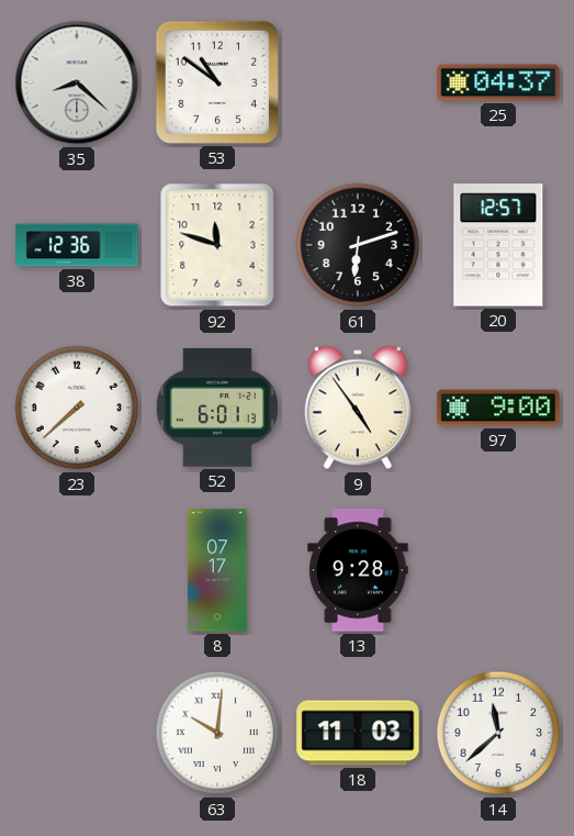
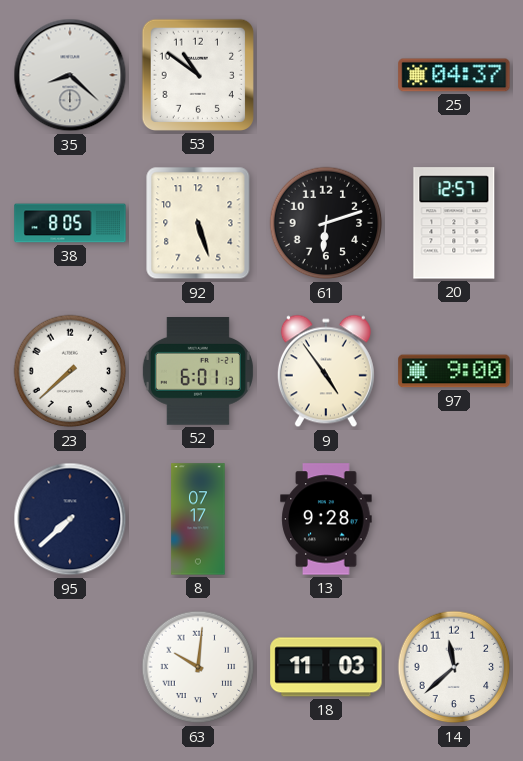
38: 12:36 -> 8:05 (70, 223)
92: 11:48 -> 5:27 (198, 223)
95: none -> 7:38 (70, 519)
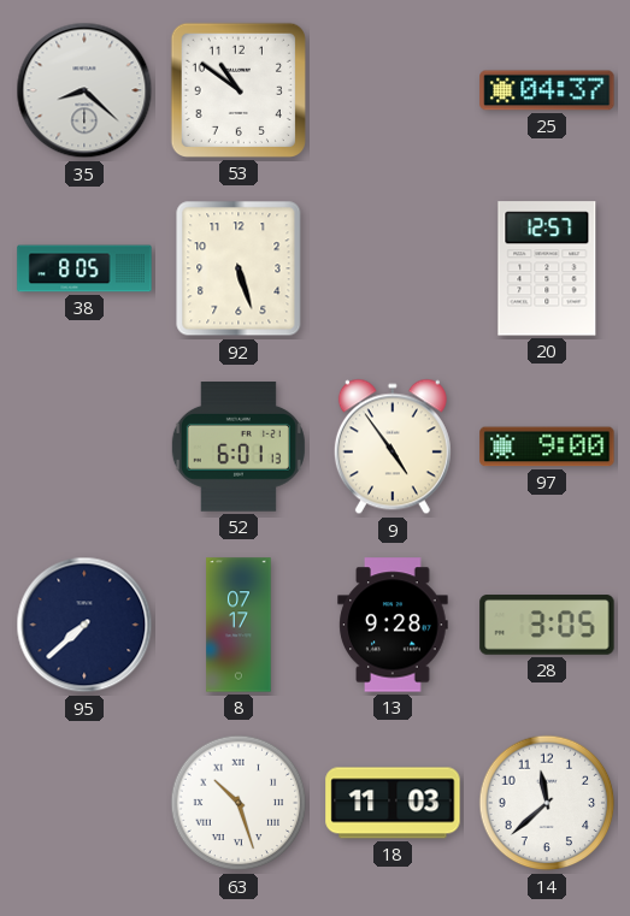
61: 6:12 -> none (326, 223)
23: 7:38 -> none (70, 371)
28: none -> 3:05 (547, 625)
63: 10:01 -> 10:27 (239, 803)
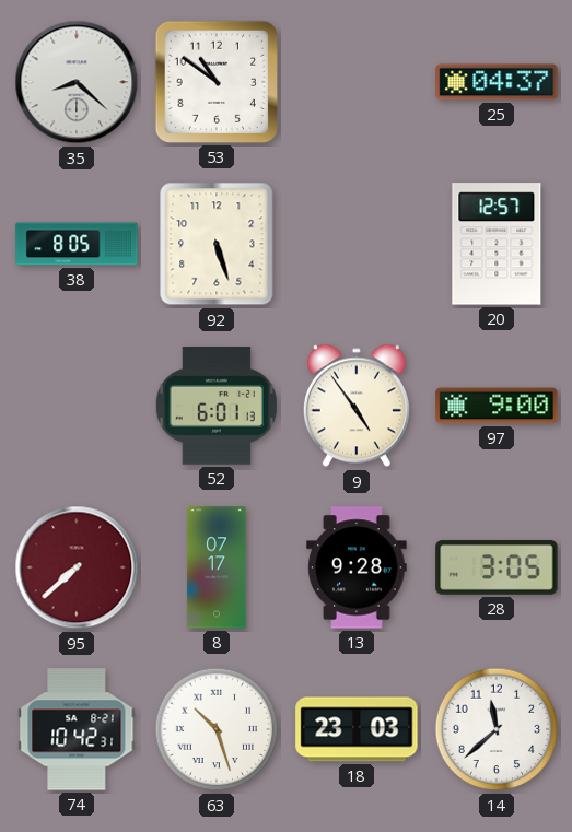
95 dial: navy -> burgundy (77, 567)
74: none -> 10:42 (77, 729)
18: 11:03 -> 23:03 (357, 729)
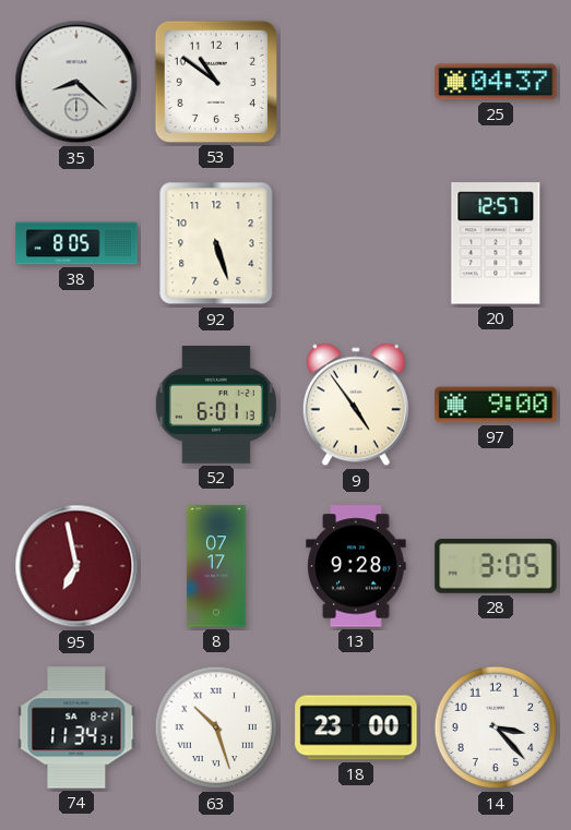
95: 7:38 -> 6:58 (76, 566)
74: 10:42 -> 11:34 (76, 727)
18: 23:03 -> 23:00 (356, 727)
14: 11:38 -> 3:23 (496, 727)
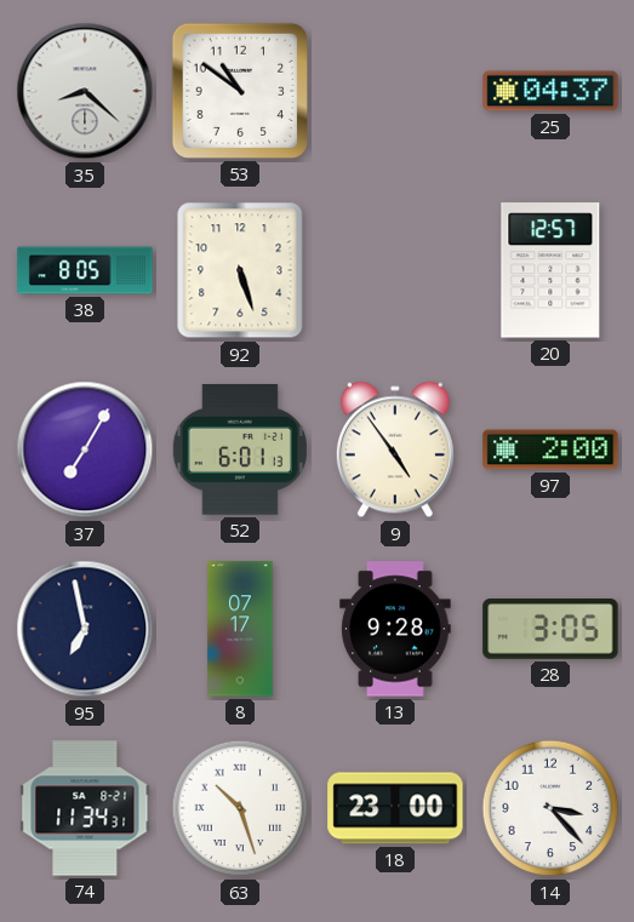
37: none -> 7:05 (85, 449)
97: 9:00 -> 2:00 (550, 449)
95 dial: burgundy -> navy (85, 629)
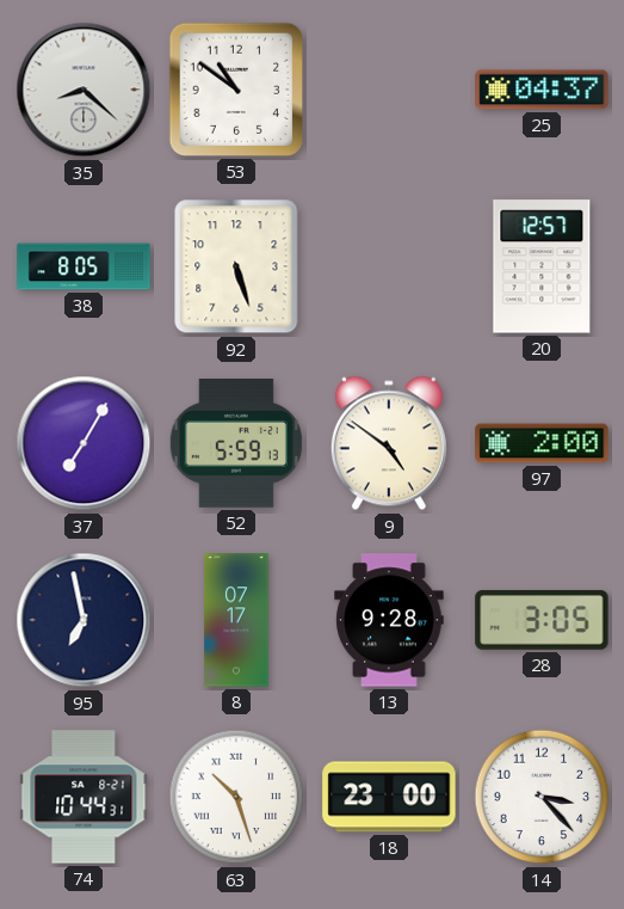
52: 6:01 -> 5:59 (236, 444)
9: 4:54 -> 4:51 (389, 443)
74: 11:34 -> 10:44 (84, 797)
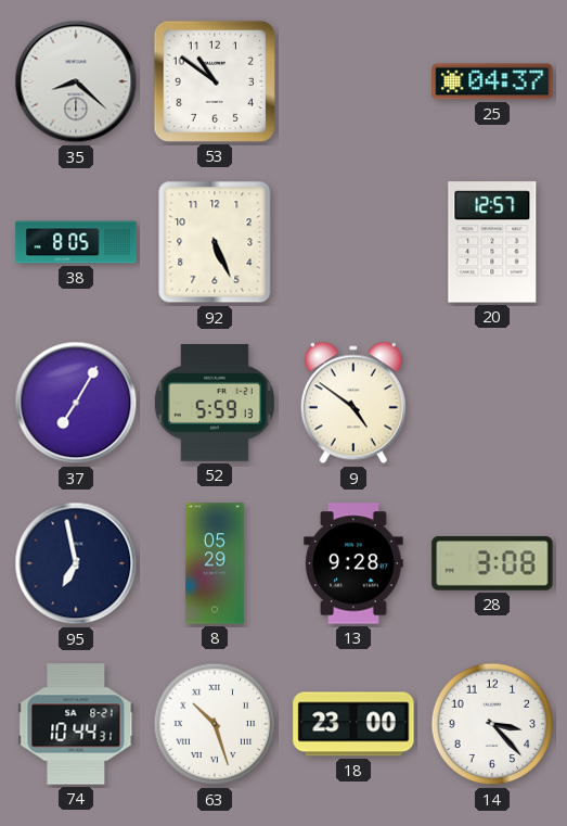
92: 5:27 -> 5:26 (215, 242)
97: 2:00 -> none (542, 443)
8: 07:17 -> 05:29 (215, 563)
28: 3:05 -> 3:08 (492, 563)
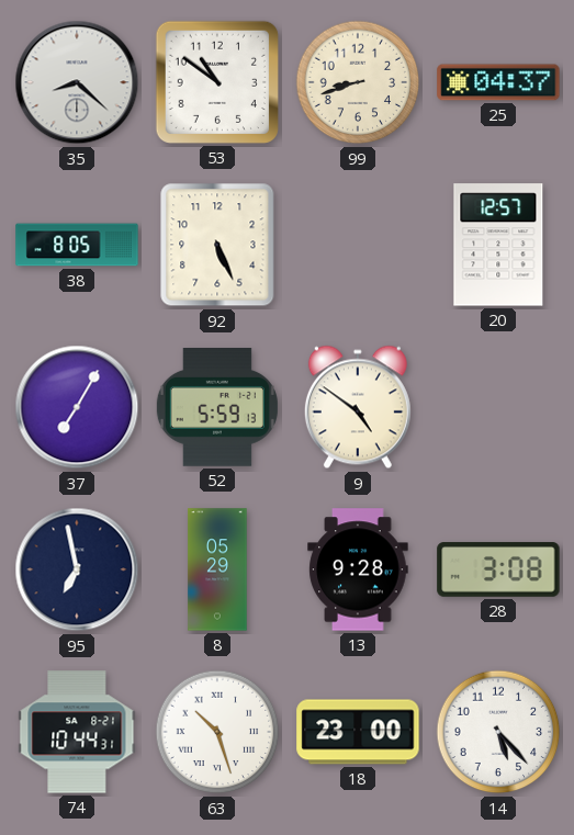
99: none -> 8:42 (358, 82)
14: 3:23 -> 5:23 (498, 732)
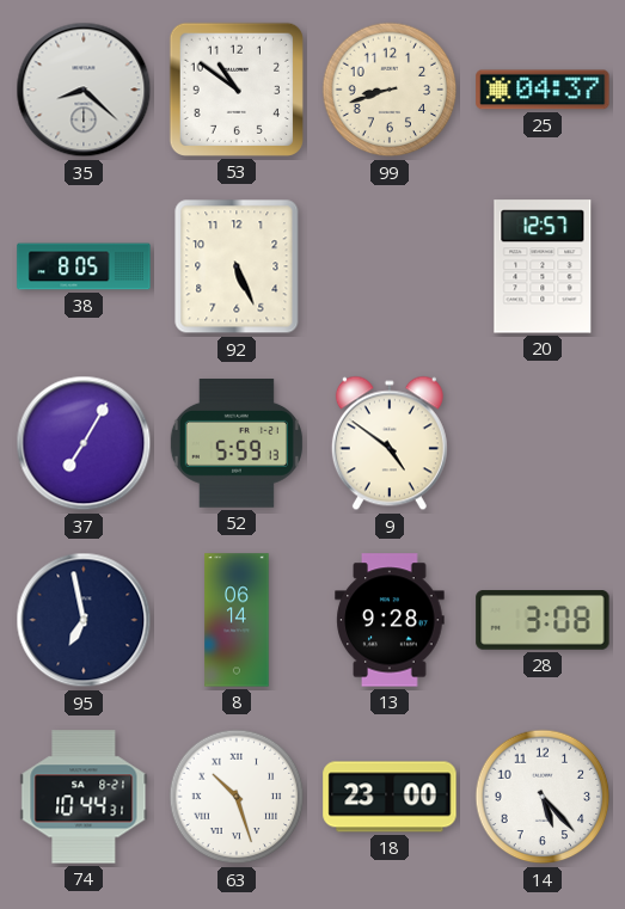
8: 05:29 -> 06:14 (237, 620)
